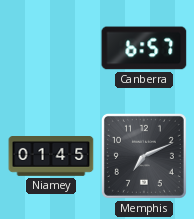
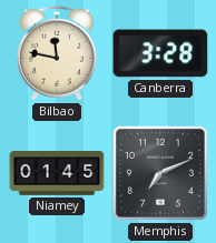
Bilbao: none -> 11:47 (57, 53)
Canberra: 6:57 -> 3:28 (160, 53)
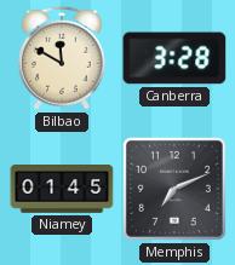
Bilbao: 11:47 -> 11:50 (62, 58)
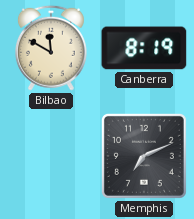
Canberra: 3:28 -> 8:19 (144, 48)
Niamey: 01:45 -> none (62, 190)
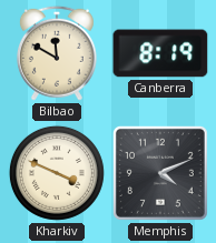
Kharkiv: none -> 3:49 (57, 173)
Memphis: 7:11 -> 4:11 (160, 173)
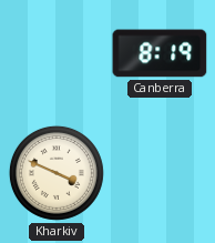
Bilbao: 11:50 -> none (57, 53)
Memphis: 4:11 -> none (160, 173)
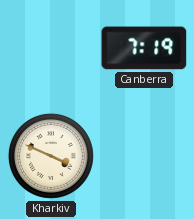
Canberra: 8:19 -> 7:19 (144, 48)
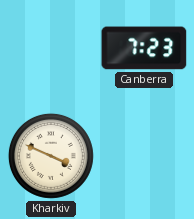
Canberra: 7:19 -> 7:23 (144, 48)
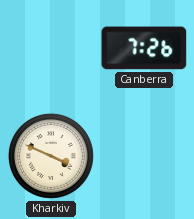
Canberra: 7:23 -> 7:26 (144, 48)
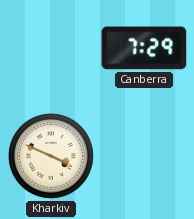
Canberra: 7:26 -> 7:29 (144, 48)
